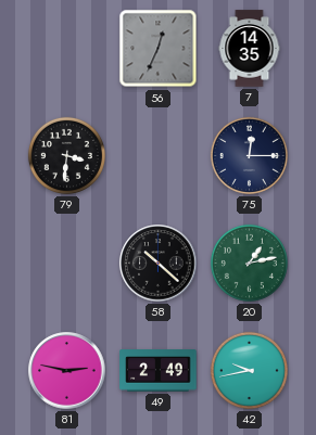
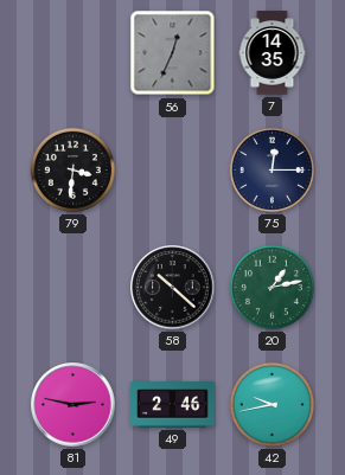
49: 2:49 -> 2:46 (173, 405)
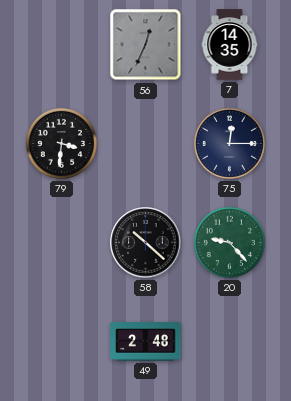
20: 1:13 -> 9:23 (229, 242)
81: 2:47 -> none (74, 405)
49: 2:46 -> 2:48 (146, 342)
42: 9:43 -> none (271, 404)
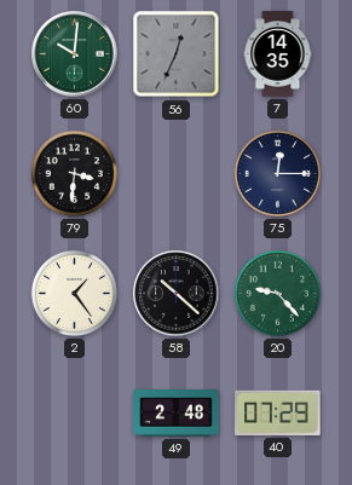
60: none -> 10:01 (75, 54)
2: none -> 1:24 (74, 293)
40: none -> 07:29 (278, 412)
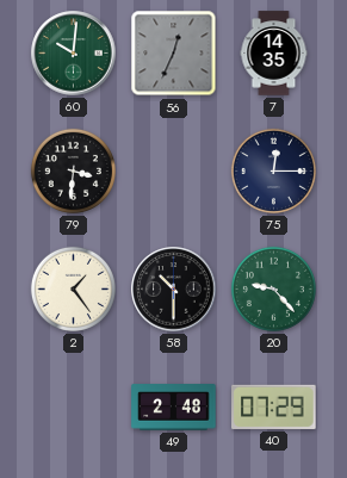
58: 10:22 -> 10:30 (174, 290)
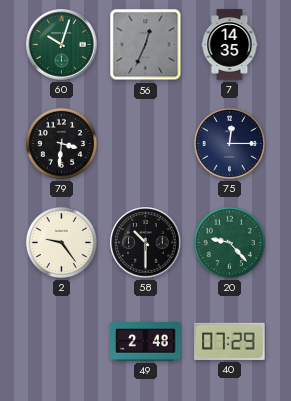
60: 10:01 -> 10:03 (62, 45)
2: 1:24 -> 9:24 (61, 242)
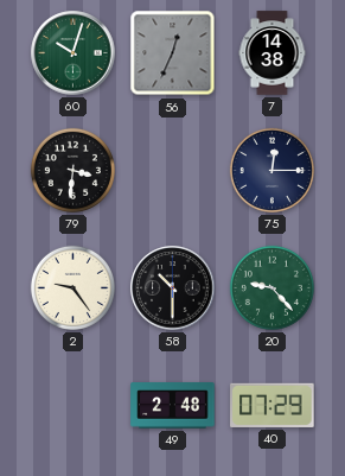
7: 14:35 -> 14:38 (273, 53)
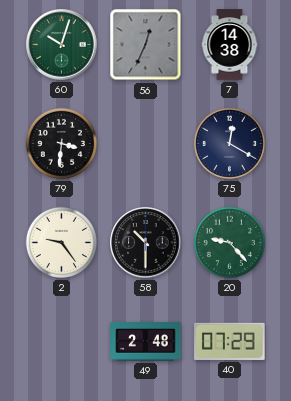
75: 12:15 -> 12:20 (229, 143)
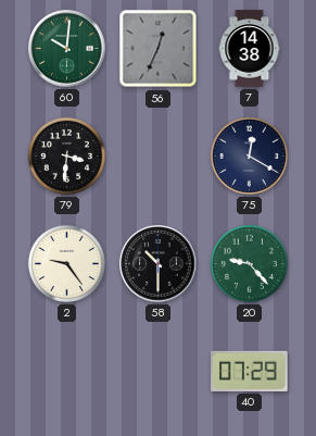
60: 10:03 -> 10:01 (67, 49)
49: 2:48 -> none (146, 342)
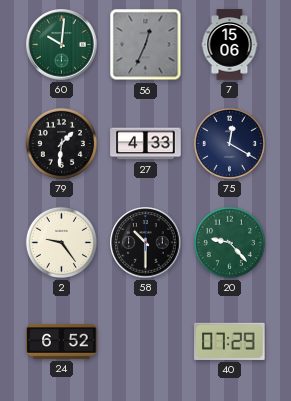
7: 14:38 -> 15:06 (230, 45)
79: 3:31 -> 1:31 (61, 143)
27: none -> 4:33 (146, 144)
24: none -> 6:52 (62, 341)
